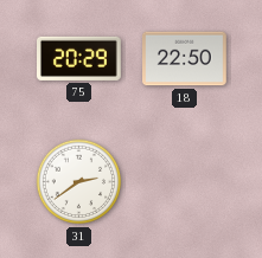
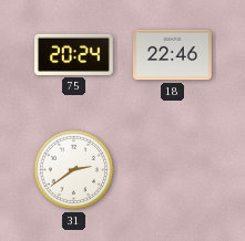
75: 20:29 -> 20:24 (74, 54)
18: 22:50 -> 22:46 (173, 55)
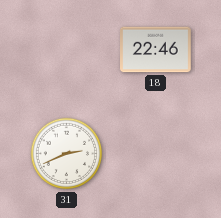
75: 20:24 -> none (74, 54)
31: 2:39 -> 2:41 (67, 154)
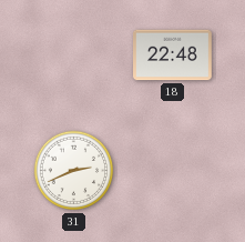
18: 22:46 -> 22:48 (173, 56)
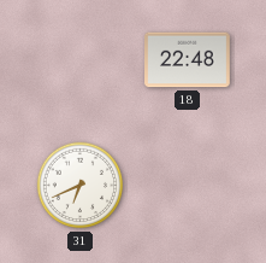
31: 2:41 -> 6:41 (81, 186)
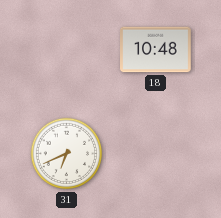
18: 22:48 -> 10:48 (156, 50)
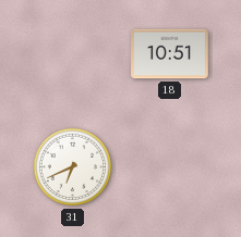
18: 10:48 -> 10:51 (170, 54)
